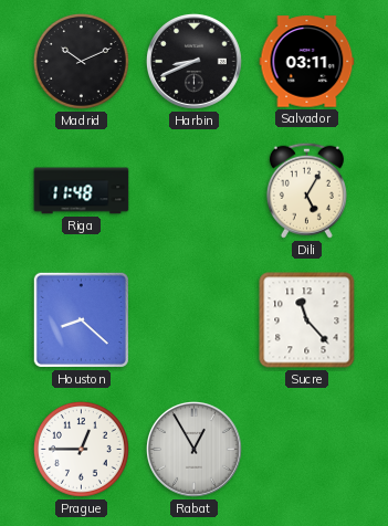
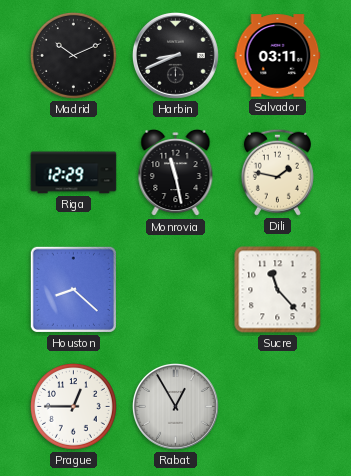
Riga: 11:48 -> 12:29 (74, 173)
Monrovia: none -> 11:28 (176, 173)
Dili: 5:05 -> 1:47 (277, 172)
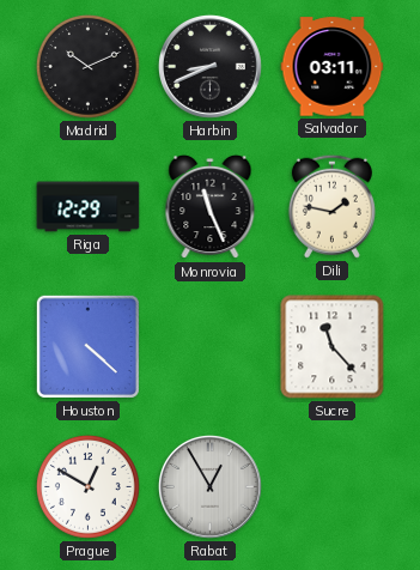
Monrovia: 11:28 -> 11:26 (211, 207)
Houston: 8:22 -> 4:22 (87, 346)
Prague: 12:45 -> 12:50 (87, 486)
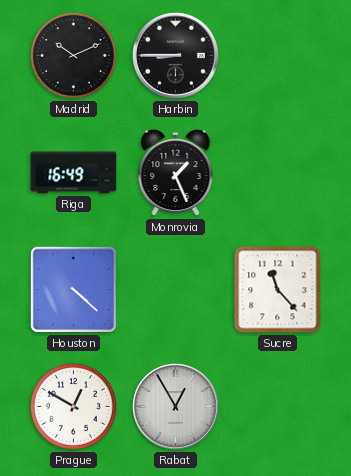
Harbin: 8:41 -> 8:45 (176, 56)
Salvador: 03:11 -> none (333, 67)
Riga: 12:29 -> 16:49 (74, 173)
Monrovia: 11:26 -> 1:26 (176, 173)
Dili: 1:47 -> none (331, 206)
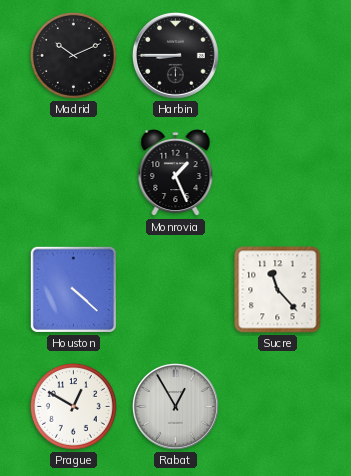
Riga: 16:49 -> none (74, 173)
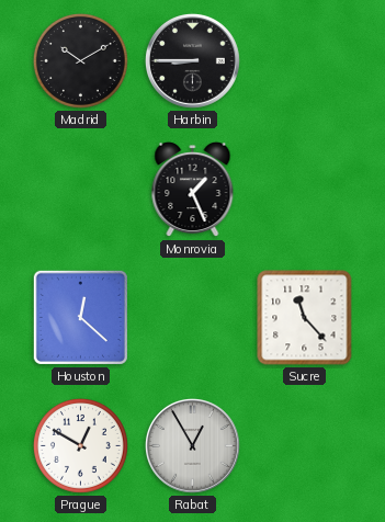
Madrid: 10:11 -> 10:10 (80, 60)
Houston: 4:22 -> 12:22 (80, 317)
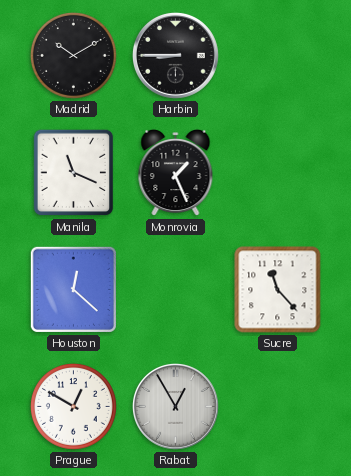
Manila: none -> 11:19 (74, 173)
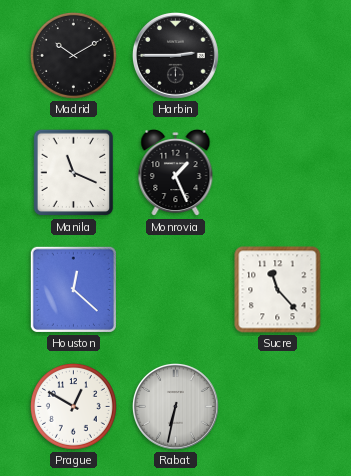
Harbin: 8:45 -> 2:45 (176, 56)
Rabat: 12:55 -> 6:32 (176, 407)
